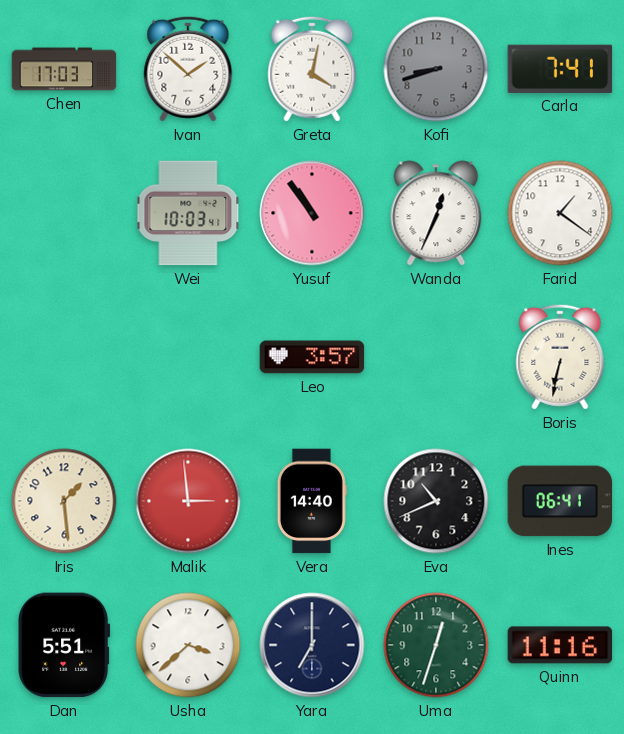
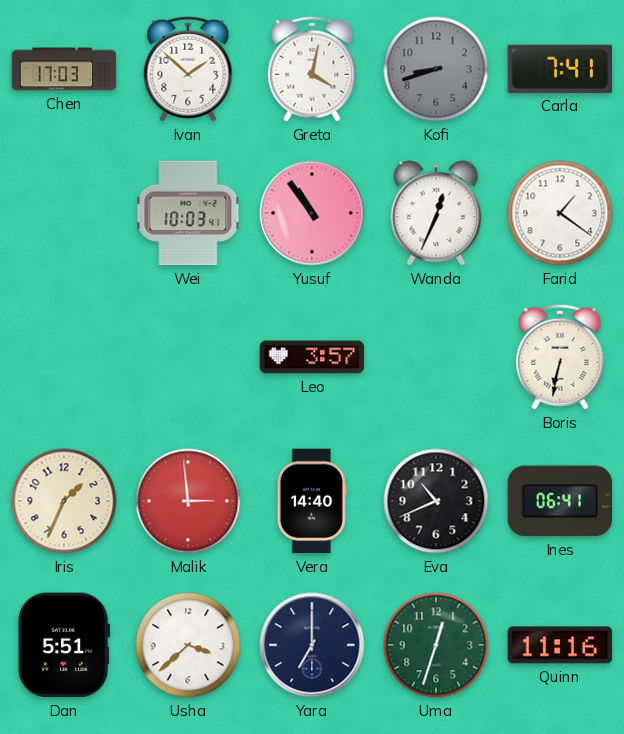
Iris: 1:29 -> 1:34 (64, 501)
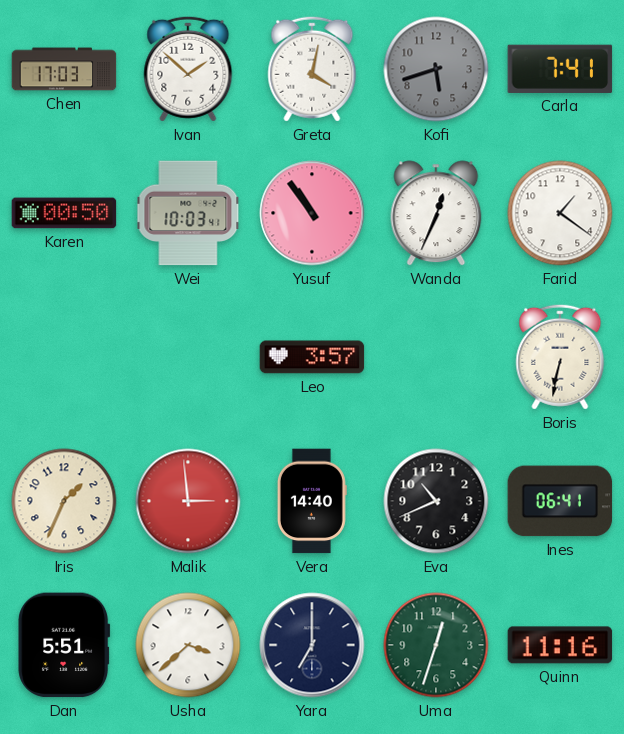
Kofi: 8:42 -> 5:42 (436, 69)
Karen: none -> 00:50 (64, 213)
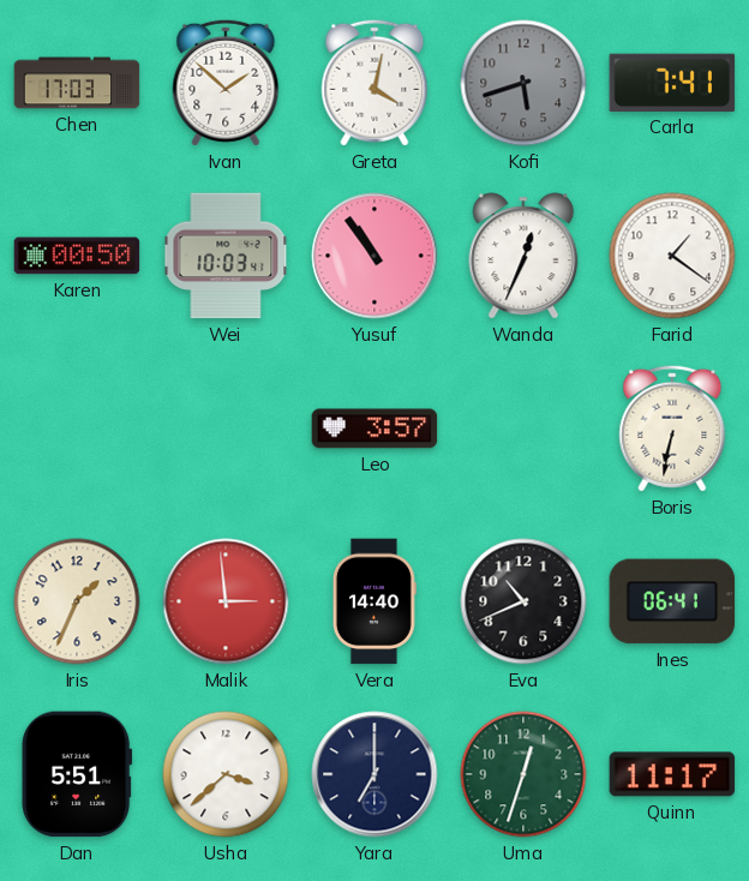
Quinn: 11:16 -> 11:17 (672, 774)
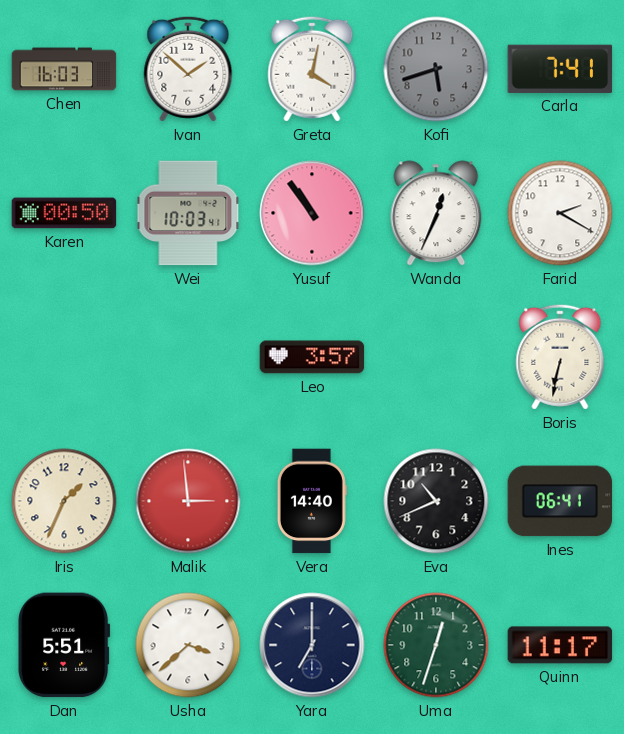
Chen: 17:03 -> 16:03 (64, 69)
Farid: 1:21 -> 2:20 (560, 213)
